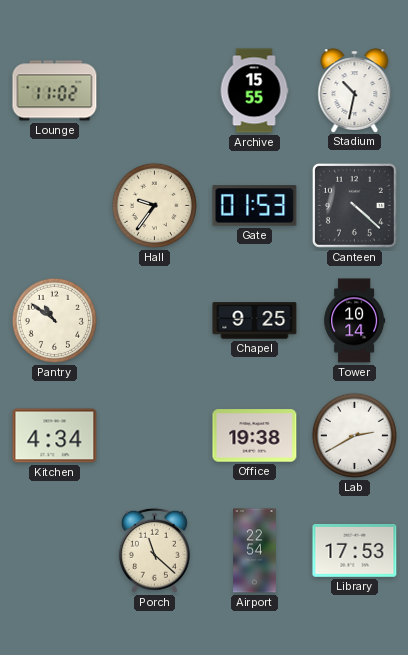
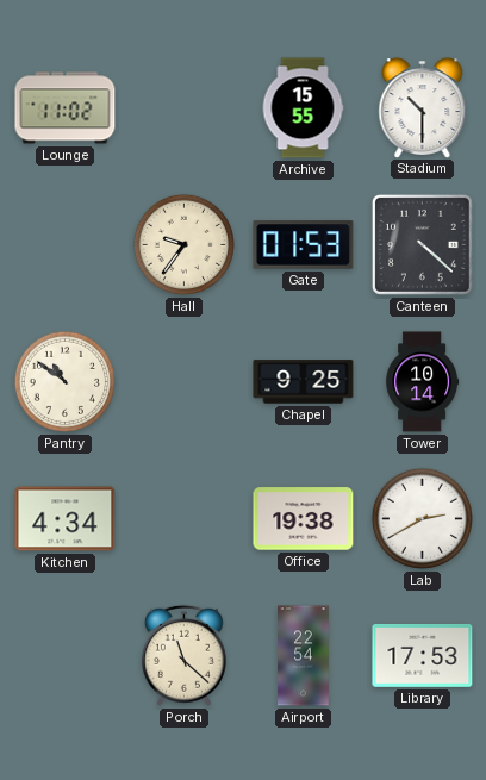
Stadium: 10:32 -> 10:30 (423, 107)
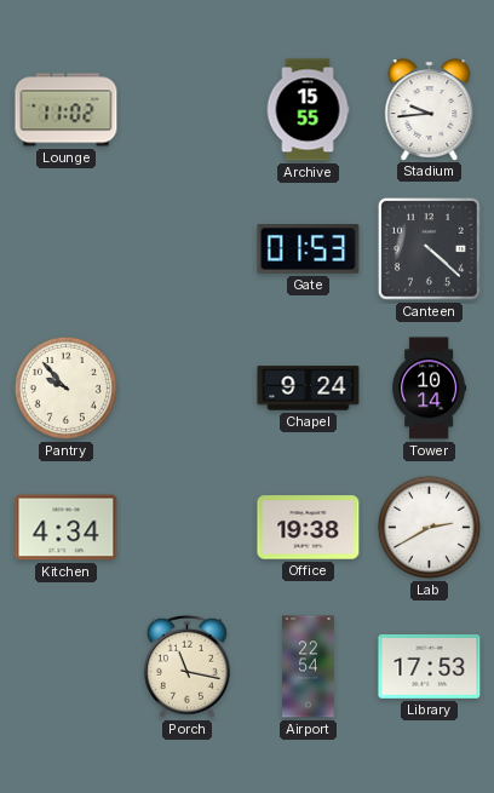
Stadium: 10:30 -> 9:44 (430, 109)
Hall: 9:36 -> none (183, 244)
Pantry: 10:51 -> 9:53 (65, 387)
Chapel: 9:25 -> 9:24 (309, 389)
Porch: 11:22 -> 11:17 (186, 666)
